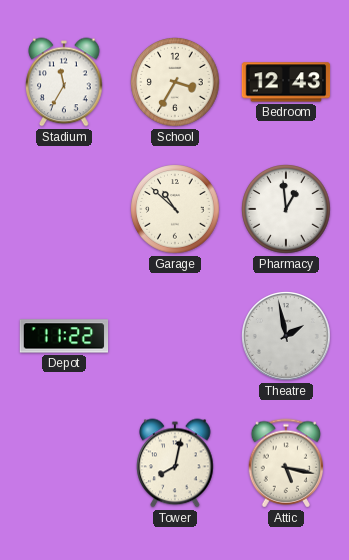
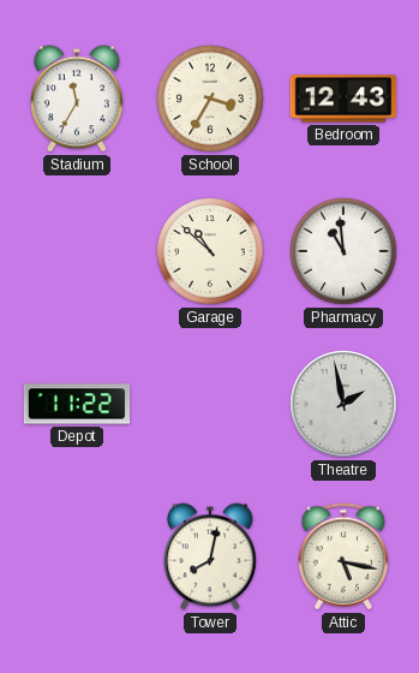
Pharmacy: 12:59 -> 10:59 (343, 251)
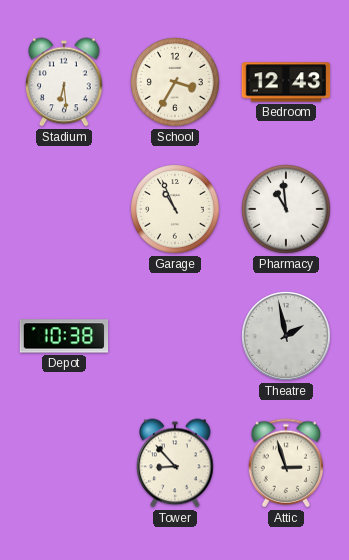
Stadium: 11:35 -> 6:29 (64, 82)
Garage: 10:52 -> 10:56 (175, 209)
Depot: 11:22 -> 10:38 (64, 336)
Tower: 8:02 -> 8:53 (175, 463)
Attic: 5:17 -> 2:57 (286, 463)
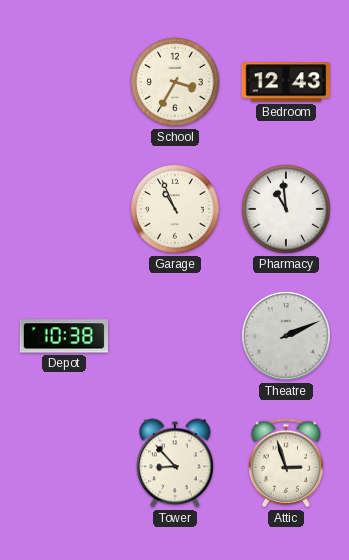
Stadium: 6:29 -> none (64, 82)
Theatre: 1:58 -> 2:11 (286, 336)
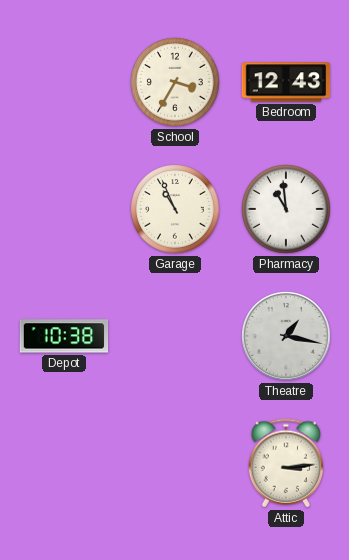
Theatre: 2:11 -> 1:17 (286, 336)
Tower: 8:53 -> none (175, 463)
Attic: 2:57 -> 3:14 (286, 463)
